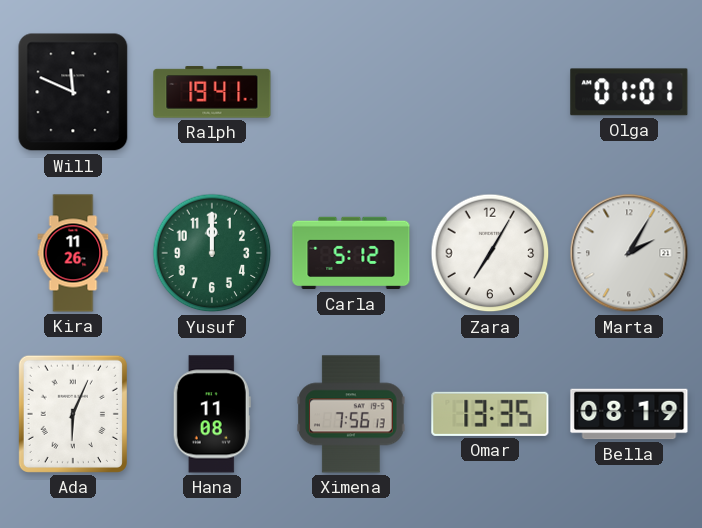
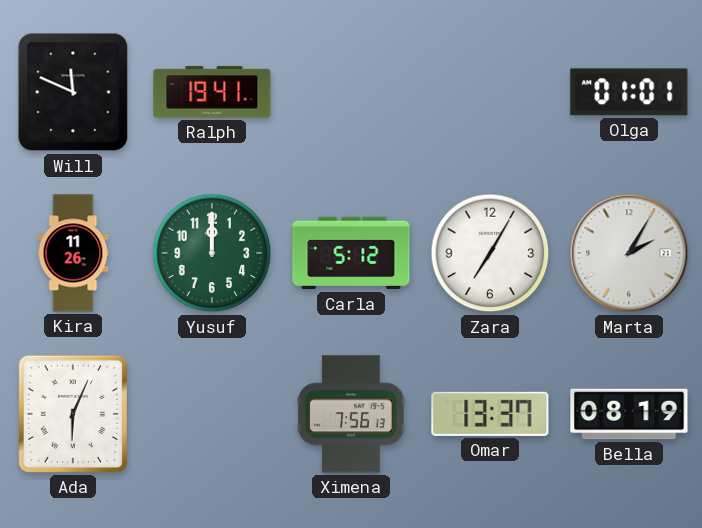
Hana: 11:08 -> none (212, 414)
Omar: 13:35 -> 13:37 (490, 414)
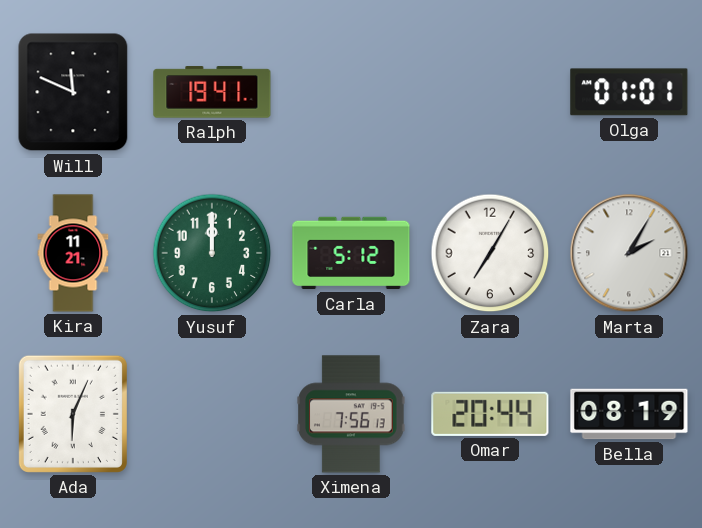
Kira: 11:26 -> 11:21 (73, 253)
Omar: 13:37 -> 20:44 (490, 414)
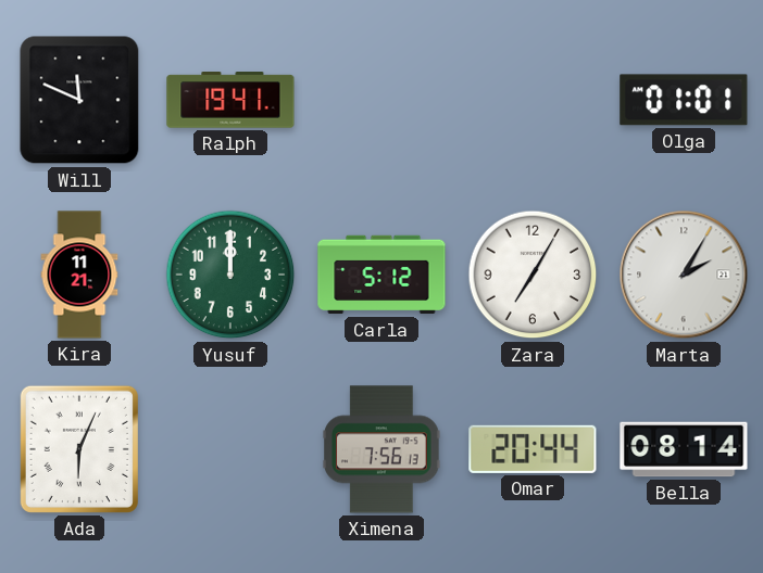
Bella: 08:19 -> 08:14 (684, 449)
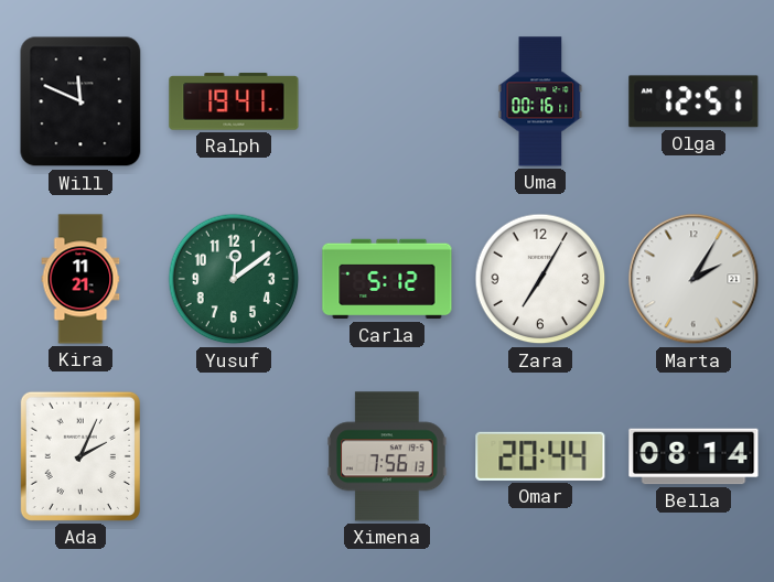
Uma: none -> 00:16 (540, 101)
Olga: 01:01 -> 12:51 (694, 101)
Yusuf: 12:00 -> 12:09 (234, 279)
Ada: 6:04 -> 2:04 (80, 456)
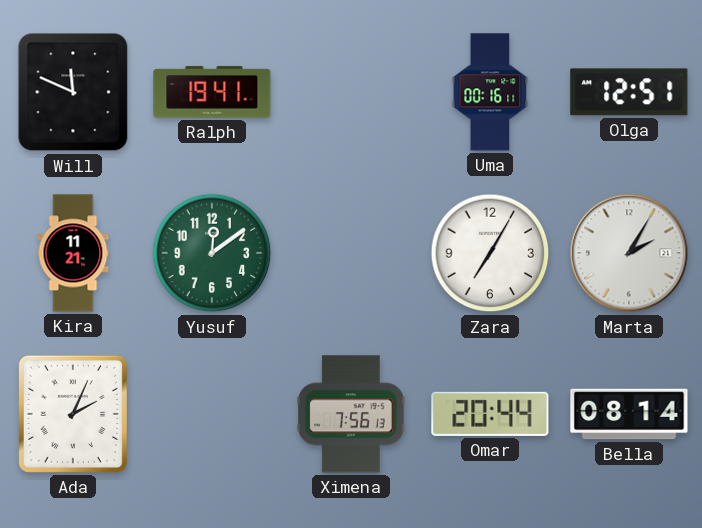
Carla: 5:12 -> none (387, 279)
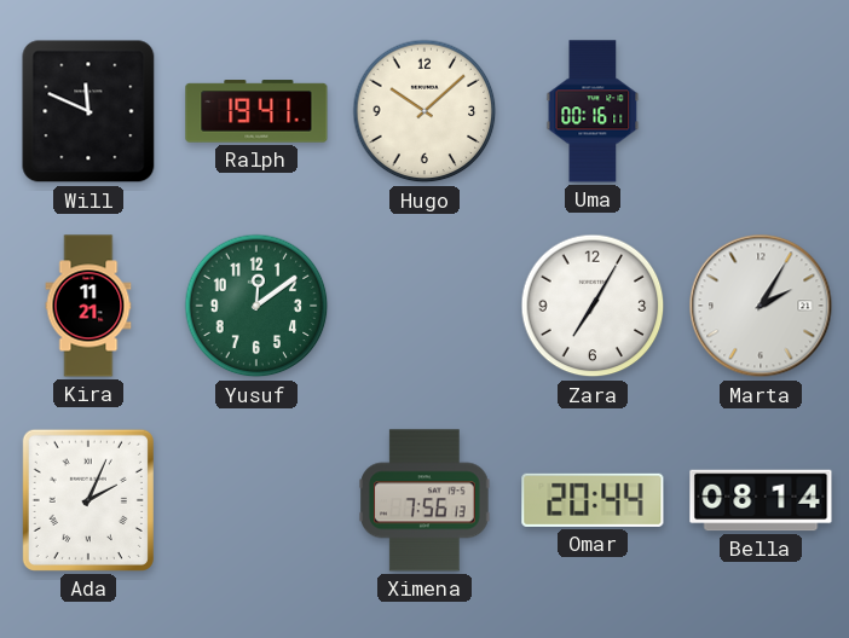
Hugo: none -> 10:08 (424, 111)
Olga: 12:51 -> none (629, 92)
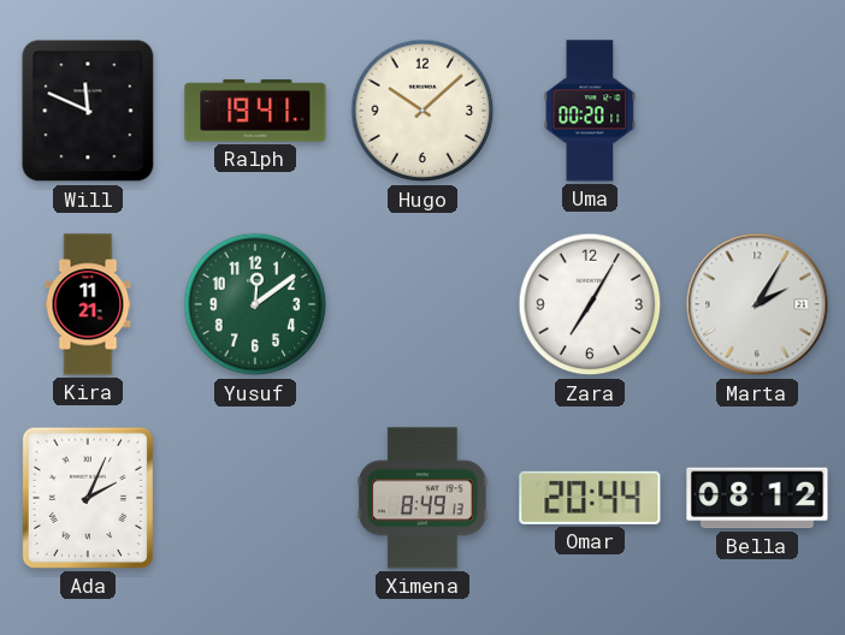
Uma: 00:16 -> 00:20 (590, 111)
Ximena: 7:56 -> 8:49 (422, 498)
Bella: 08:14 -> 08:12 (757, 498)
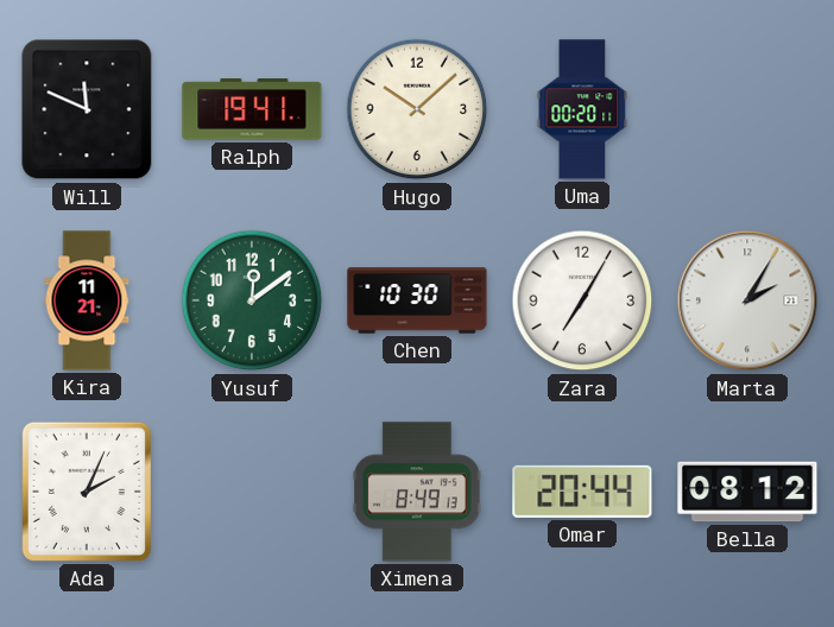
Chen: none -> 10:30 (417, 300)
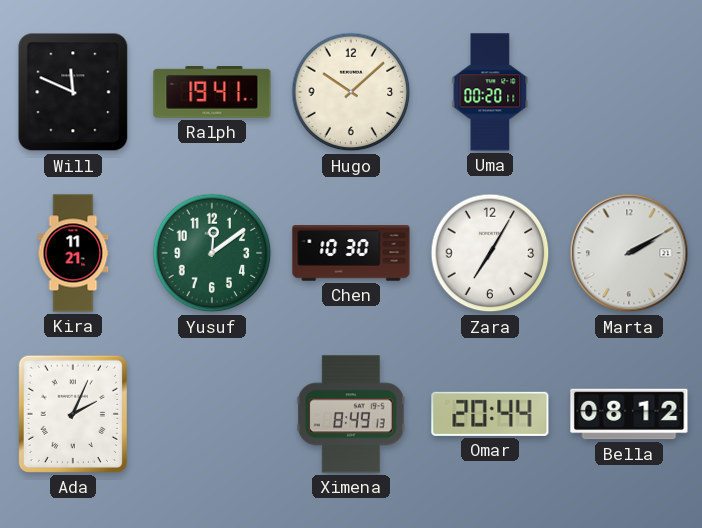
Marta: 2:05 -> 2:10 (629, 253)
